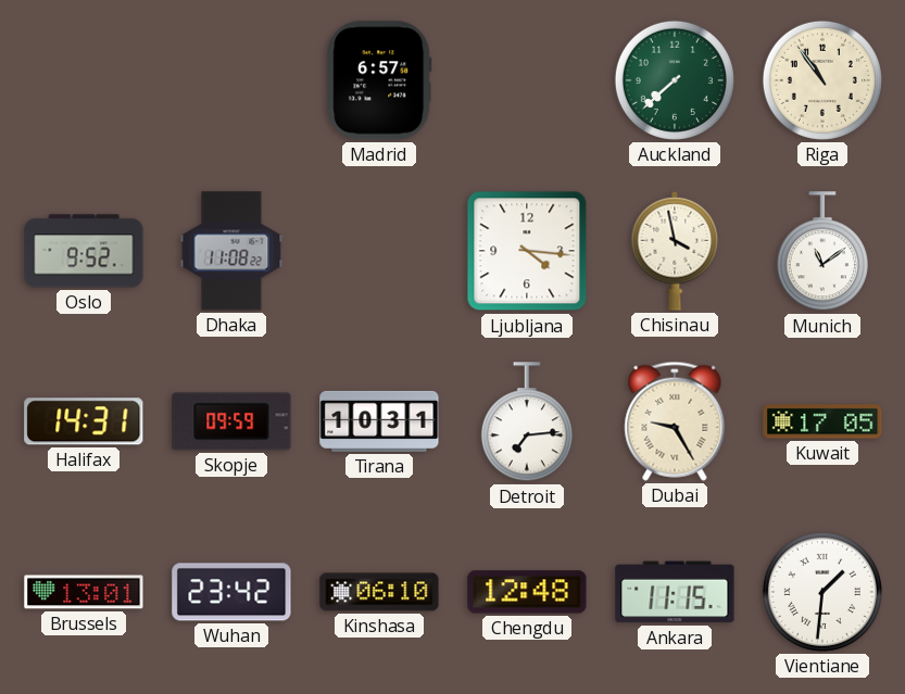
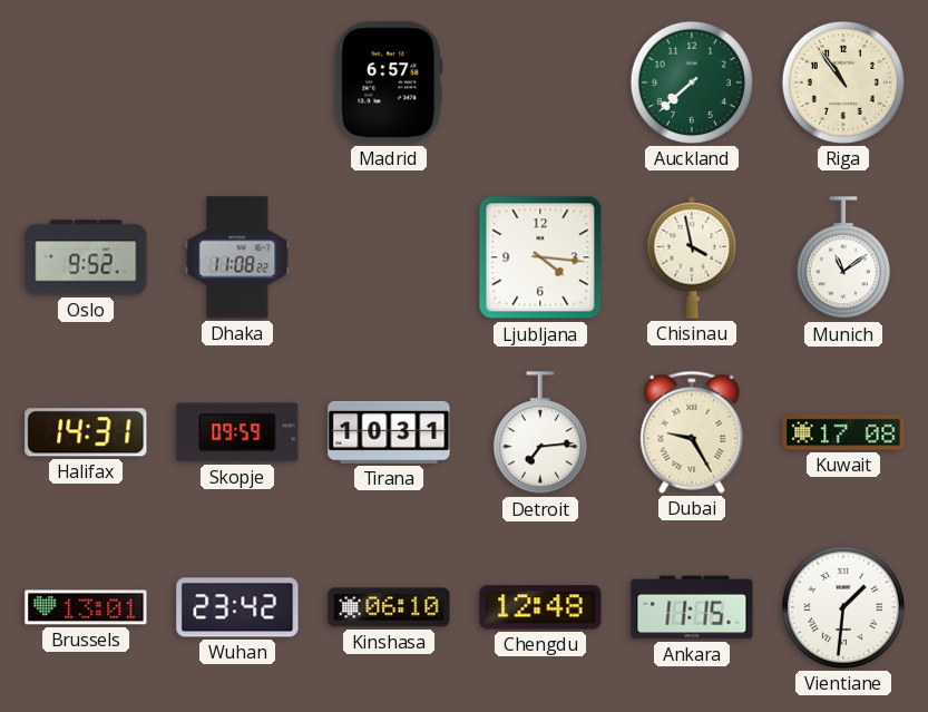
Kuwait: 17:05 -> 17:08 (843, 432)
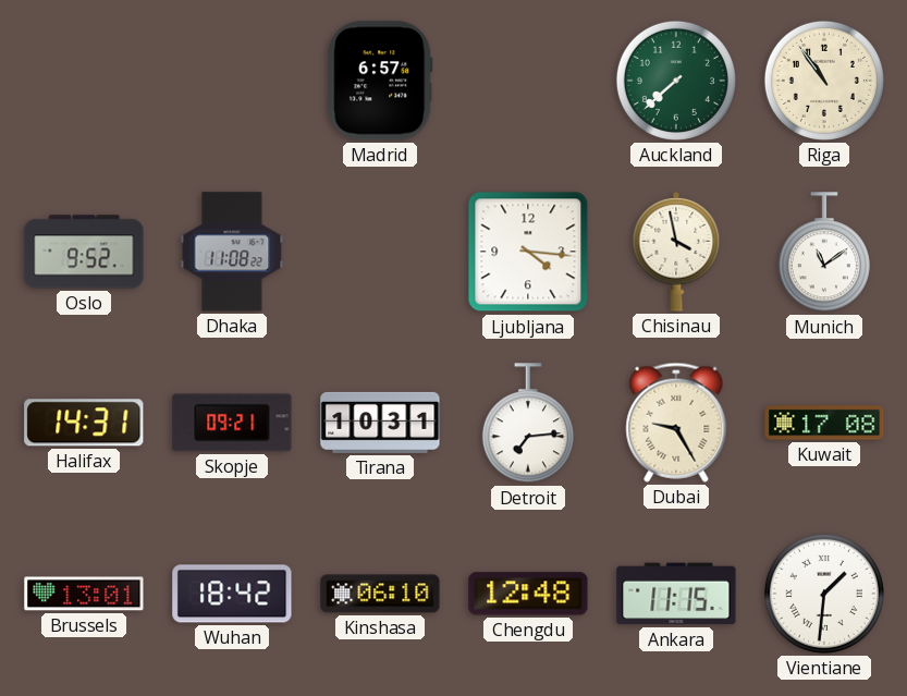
Skopje: 09:59 -> 09:21 (232, 423)
Wuhan: 23:42 -> 18:42 (232, 594)
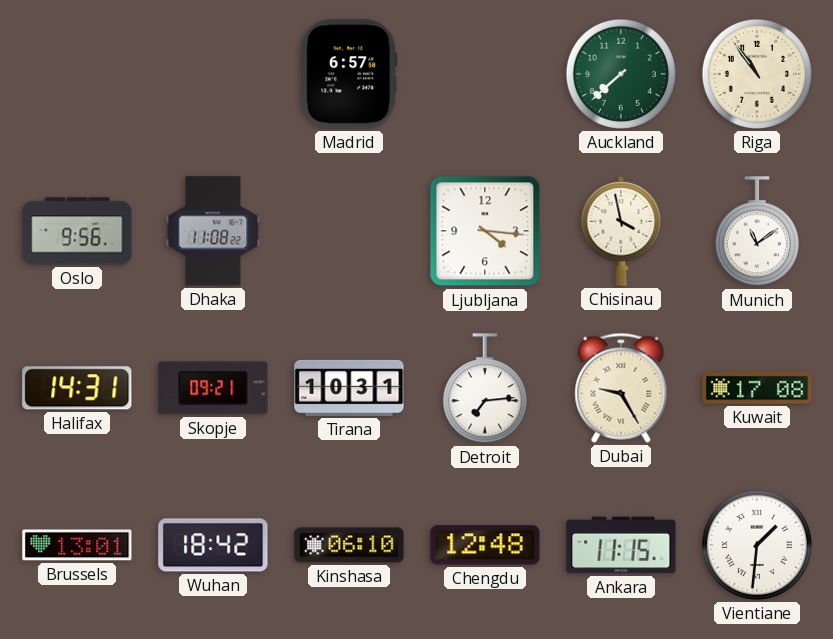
Oslo: 9:52 -> 9:56 (77, 231)
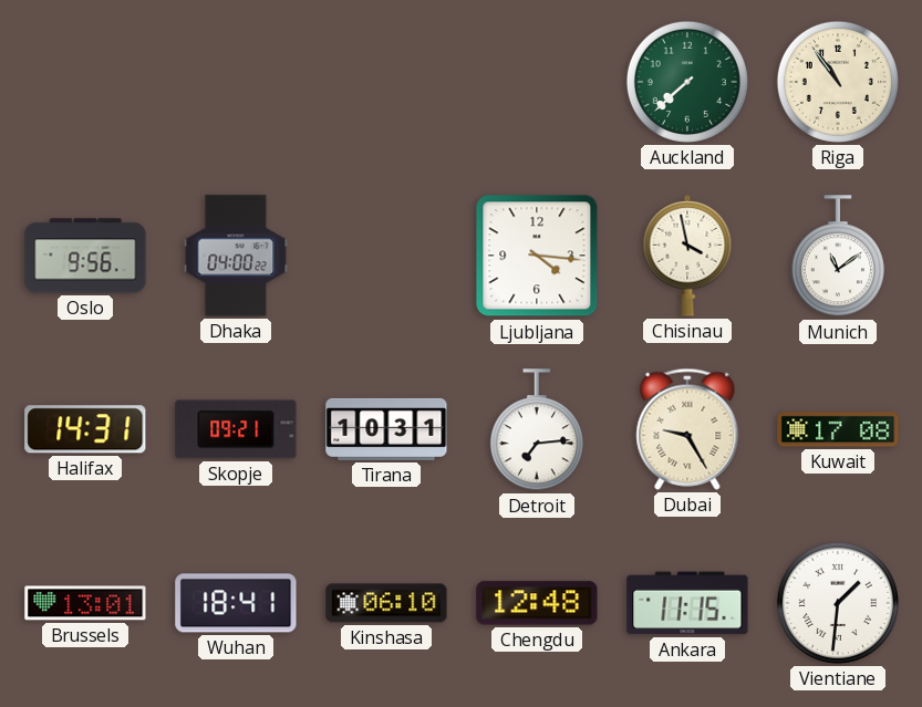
Madrid: 6:57 -> none (349, 74)
Dhaka: 11:08 -> 04:00 (236, 256)
Wuhan: 18:42 -> 18:41 (236, 603)
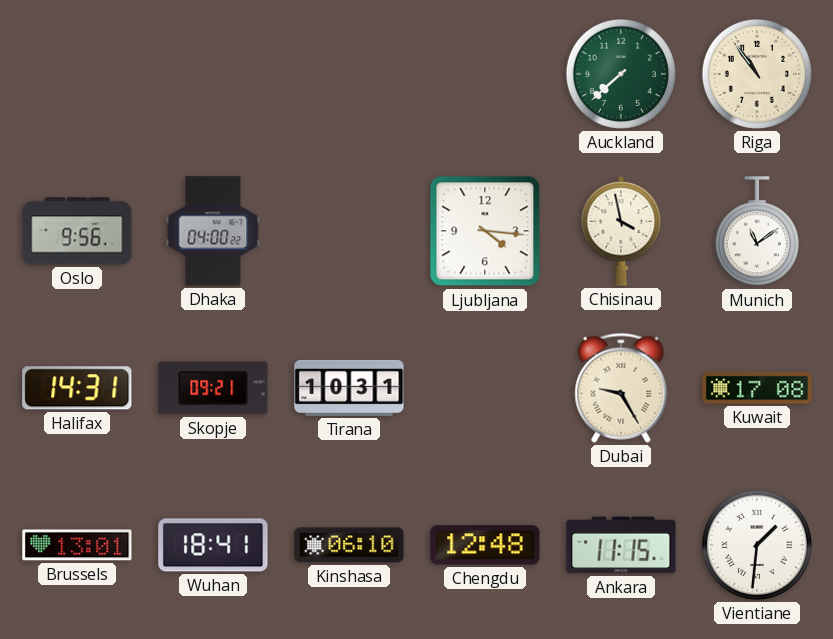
Detroit: 7:14 -> none (537, 430)
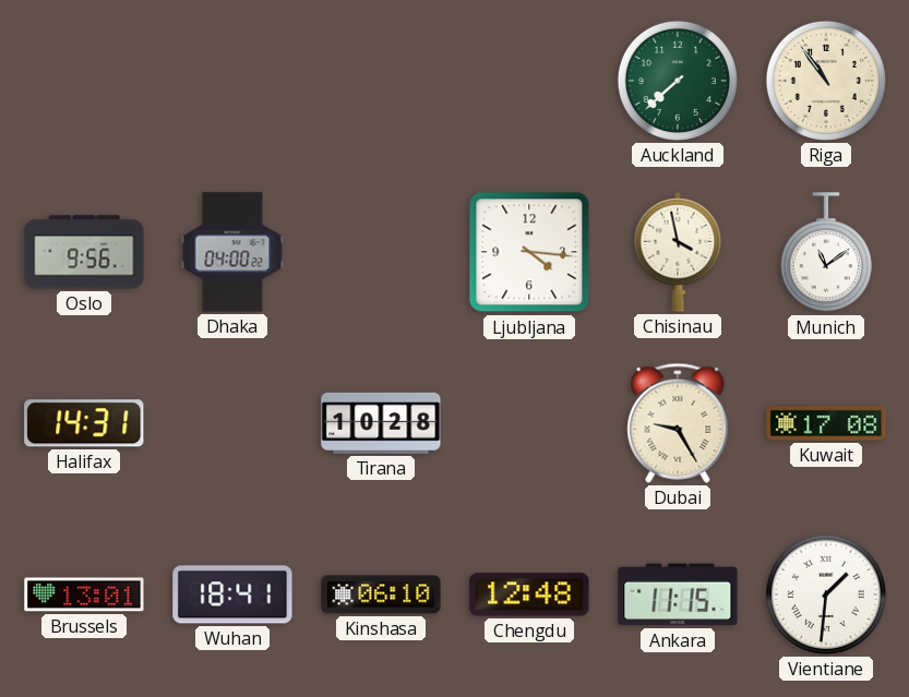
Skopje: 09:21 -> none (213, 388)
Tirana: 10:31 -> 10:28 (381, 423)
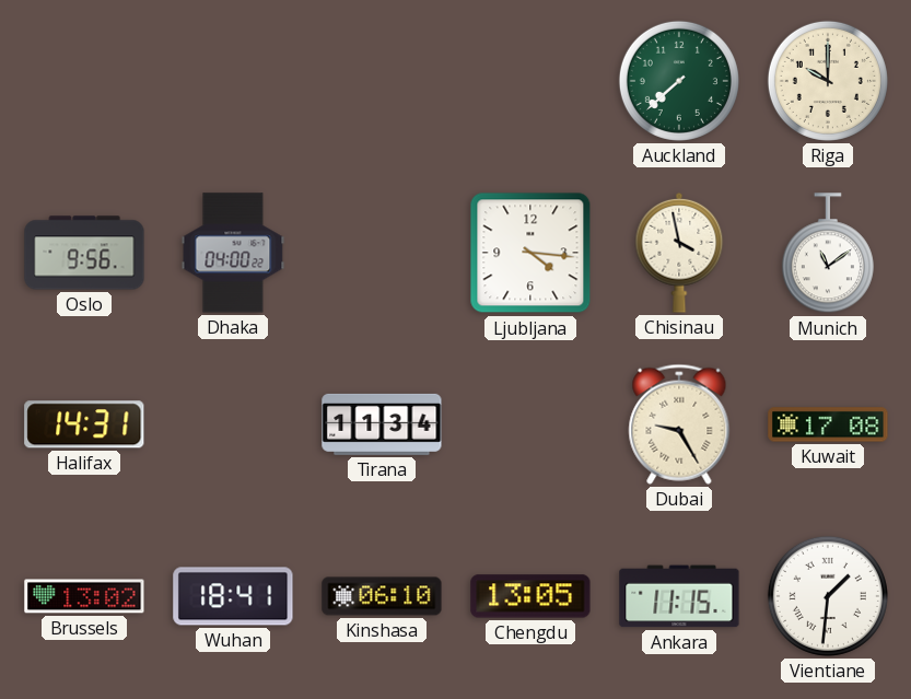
Riga: 10:54 -> 10:00 (828, 81)
Tirana: 10:28 -> 11:34 (382, 424)
Brussels: 13:01 -> 13:02 (84, 596)
Chengdu: 12:48 -> 13:05 (530, 596)
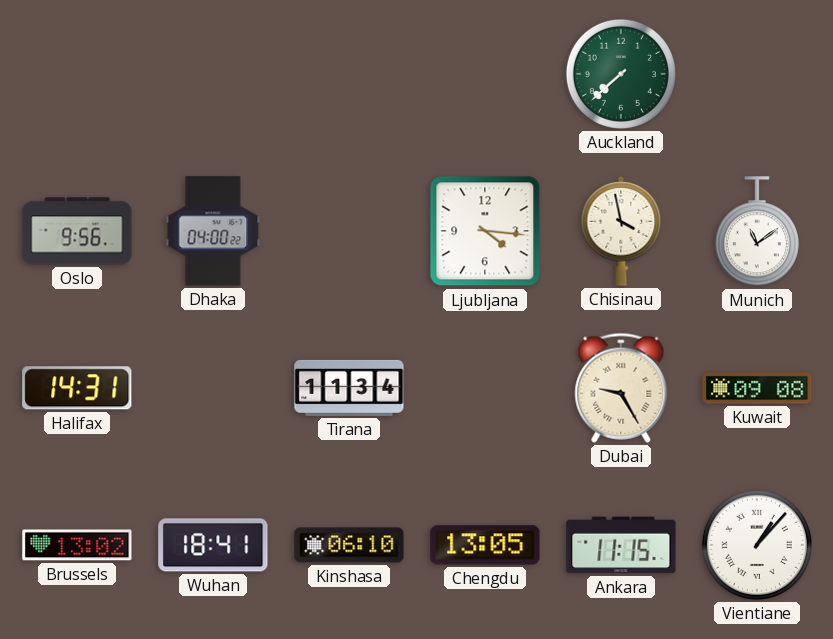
Riga: 10:00 -> none (828, 81)
Kuwait: 17:08 -> 09:08 (757, 388)
Vientiane: 1:31 -> 1:07 (757, 545)
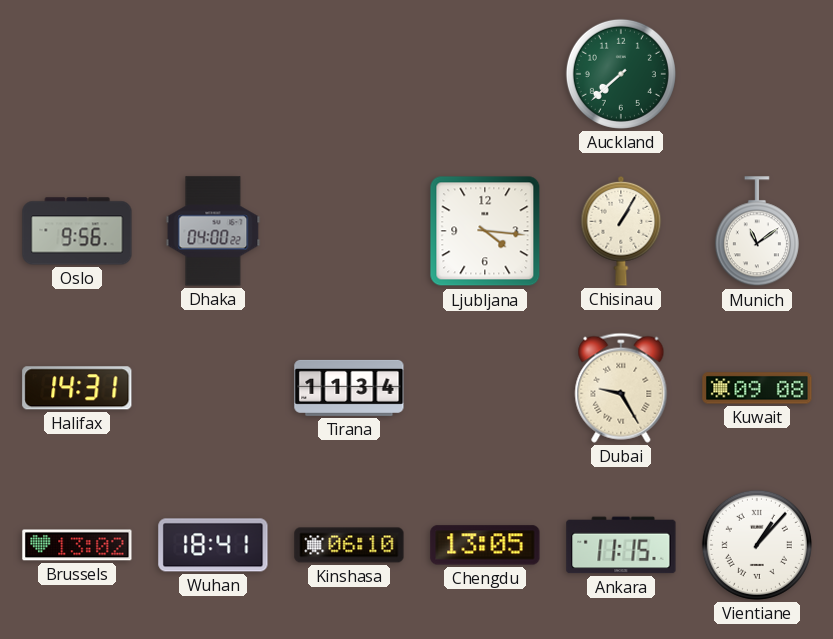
Chisinau: 3:58 -> 1:05 (621, 231)
